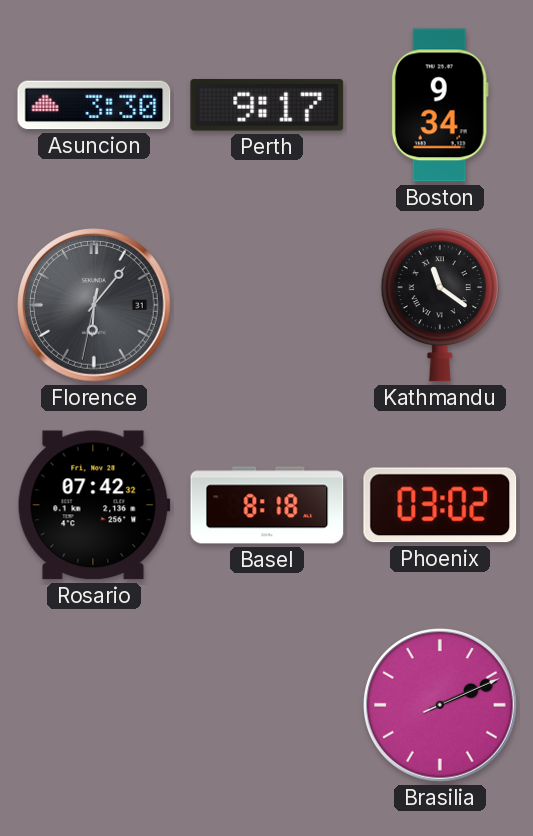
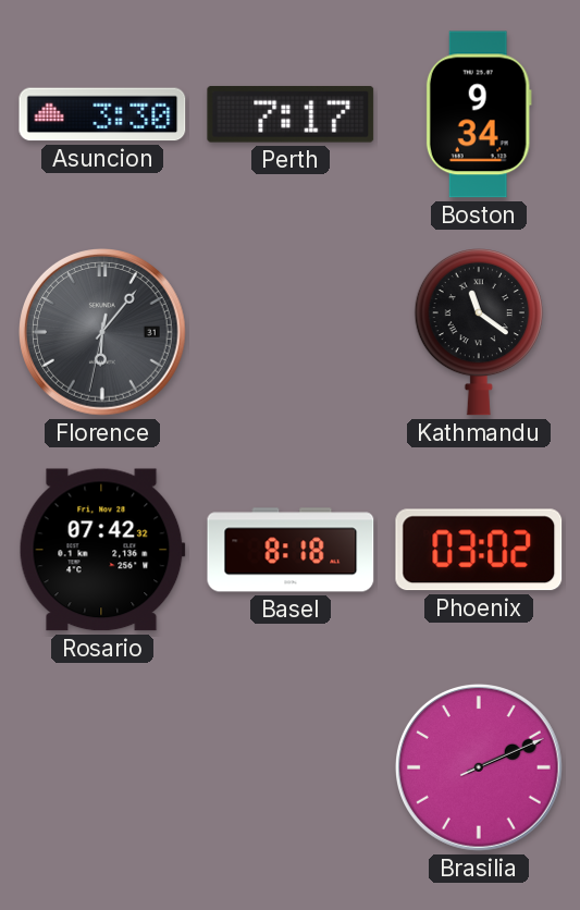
Perth: 9:17 -> 7:17 (291, 114)
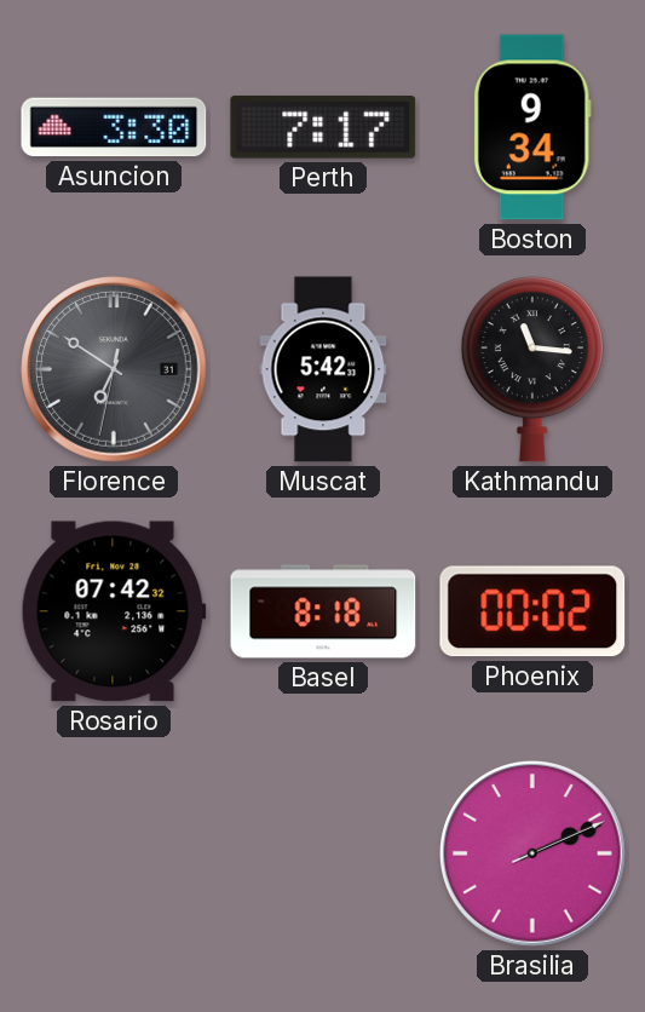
Florence: 6:06 -> 6:50 (115, 370)
Muscat: none -> 5:42 (323, 369)
Kathmandu: 11:21 -> 11:16 (532, 370)
Phoenix: 03:02 -> 00:02 (532, 611)
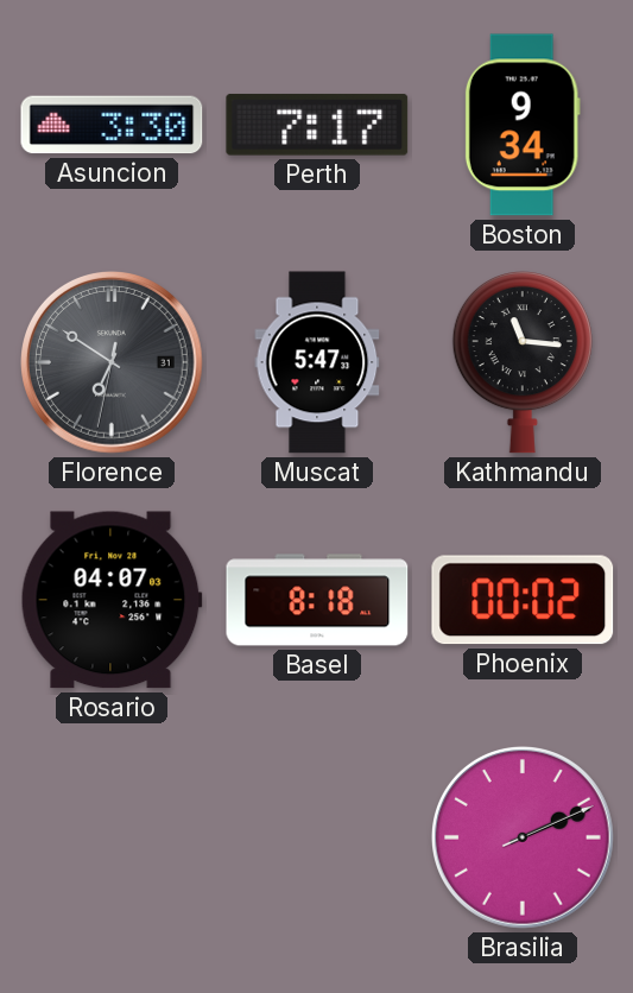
Muscat: 5:42 -> 5:47 (317, 362)
Rosario: 07:42 -> 04:07 (112, 600)
